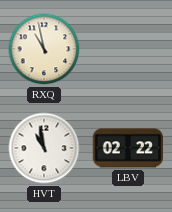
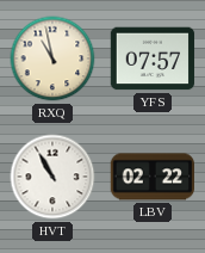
YFS: none -> 07:57 (153, 58)
HVT: 10:58 -> 10:55 (52, 177)
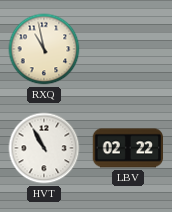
YFS: 07:57 -> none (153, 58)
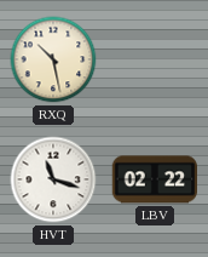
RXQ: 10:58 -> 10:28 (53, 59)
HVT: 10:55 -> 11:18 (53, 179)
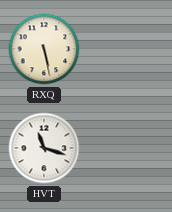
RXQ: 10:28 -> 5:28 (44, 49)
LBV: 02:22 -> none (154, 179)
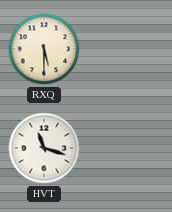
RXQ: 5:28 -> 5:30 (44, 49)
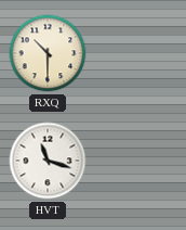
RXQ: 5:30 -> 10:30 (48, 53)
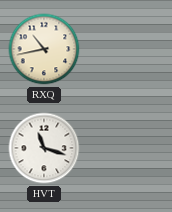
RXQ: 10:30 -> 10:43 (44, 49)
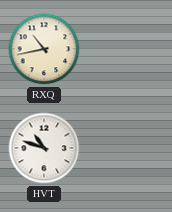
HVT: 11:18 -> 10:48 (44, 148)
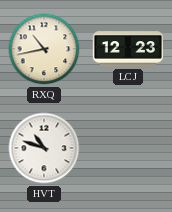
LCJ: none -> 12:23 (128, 49)
